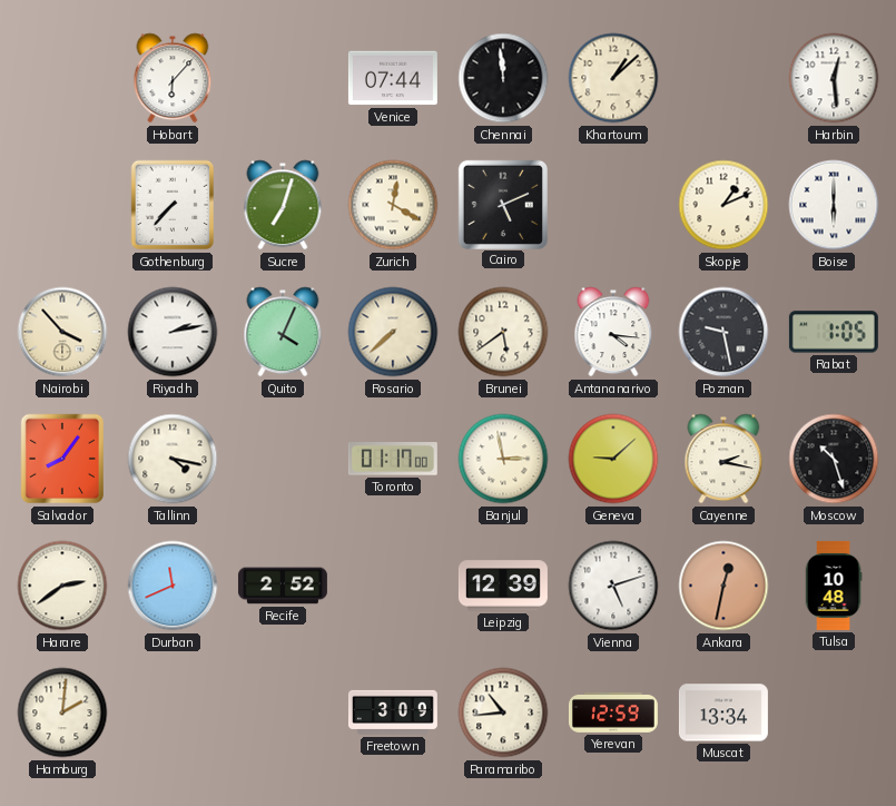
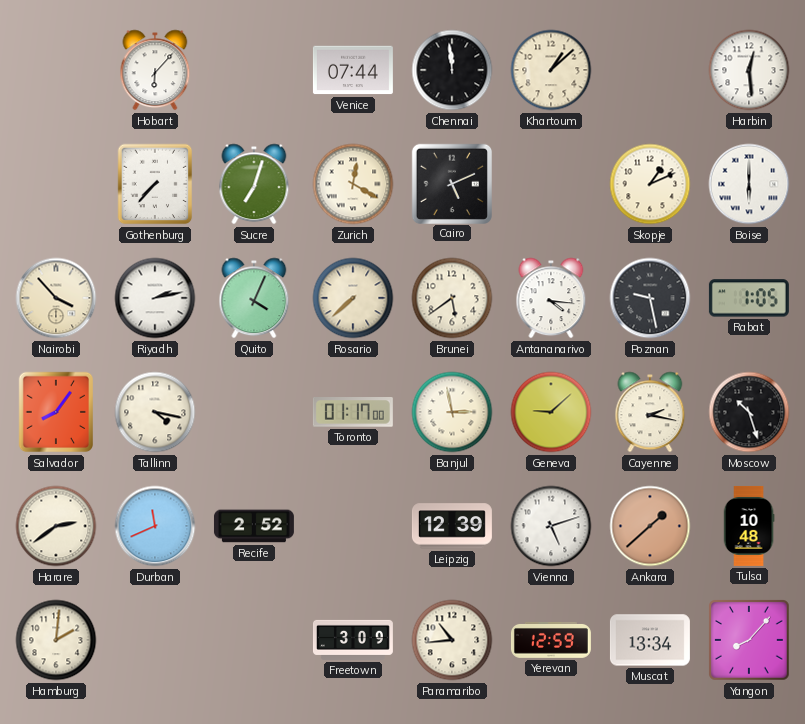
Ankara: 12:32 -> 1:38 (650, 526)
Yangon: none -> 8:07 (750, 641)
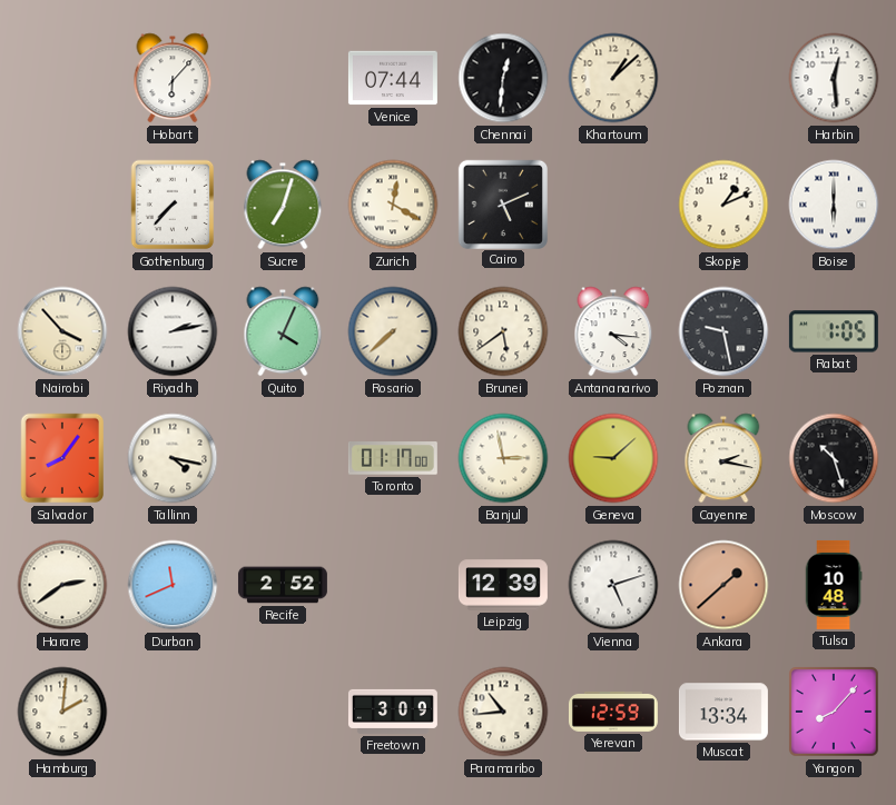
Chennai: 11:59 -> 12:31 (503, 78)
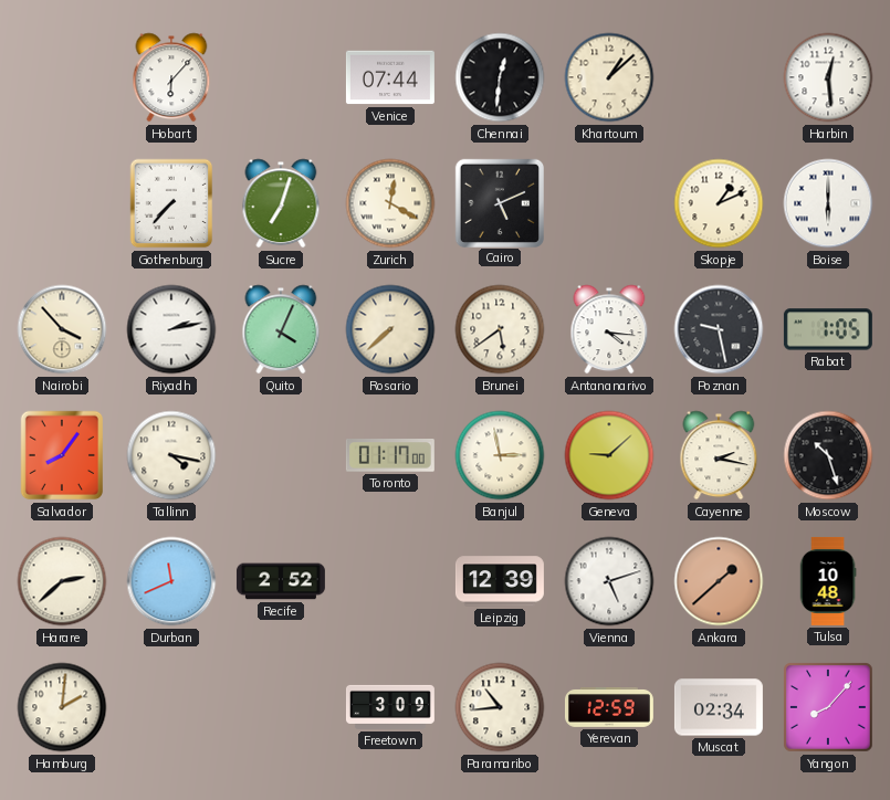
Harare: 2:39 -> 2:38 (62, 581)
Muscat: 13:34 -> 02:34 (719, 707)
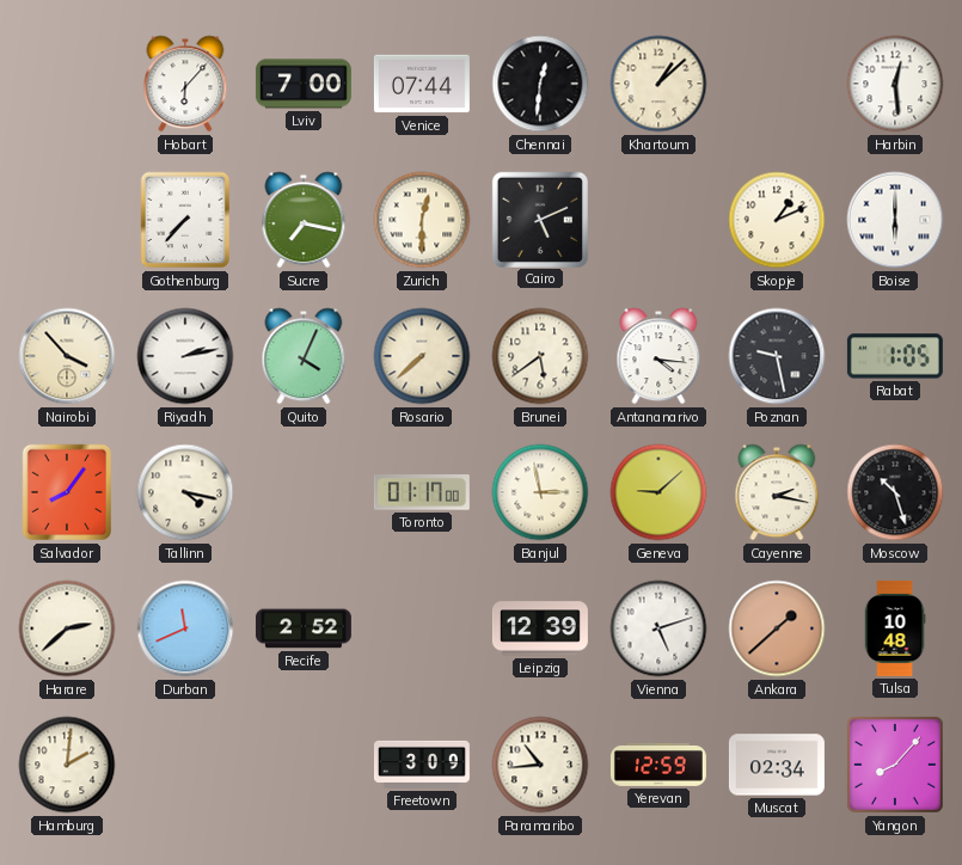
Lviv: none -> 7:00 (304, 84)
Sucre: 7:03 -> 7:17 (304, 220)
Zurich: 12:20 -> 12:30 (422, 220)
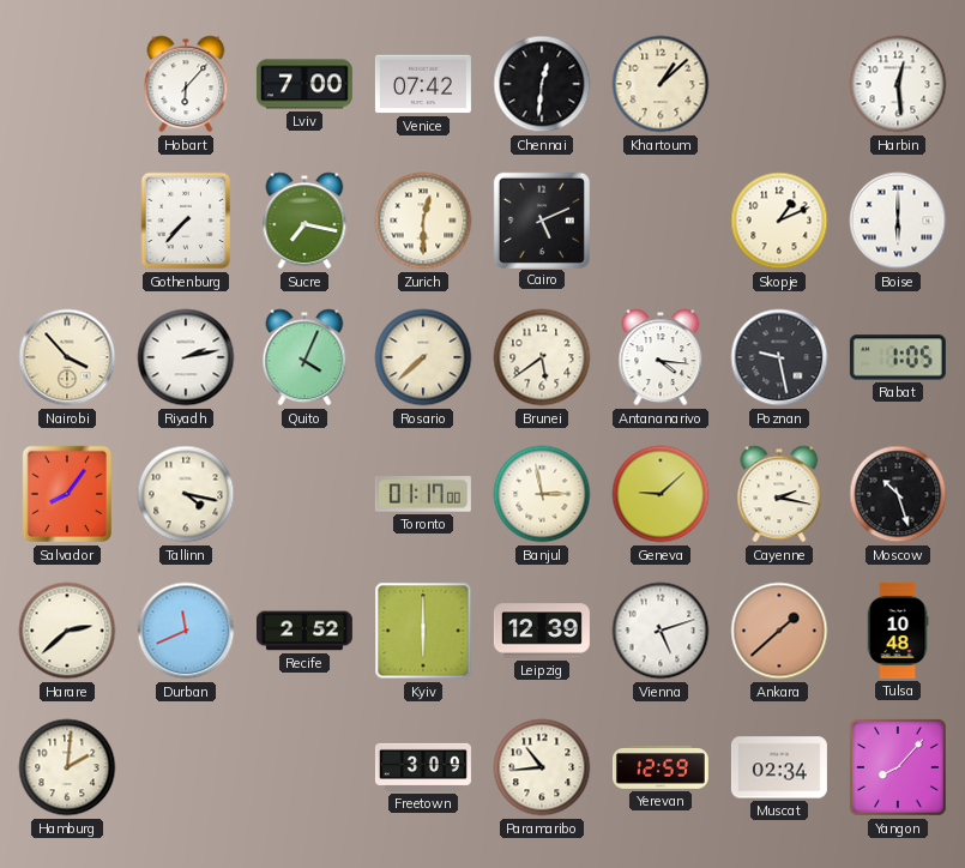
Venice: 07:44 -> 07:42 (423, 84)
Kyiv: none -> 6:00 (423, 631)
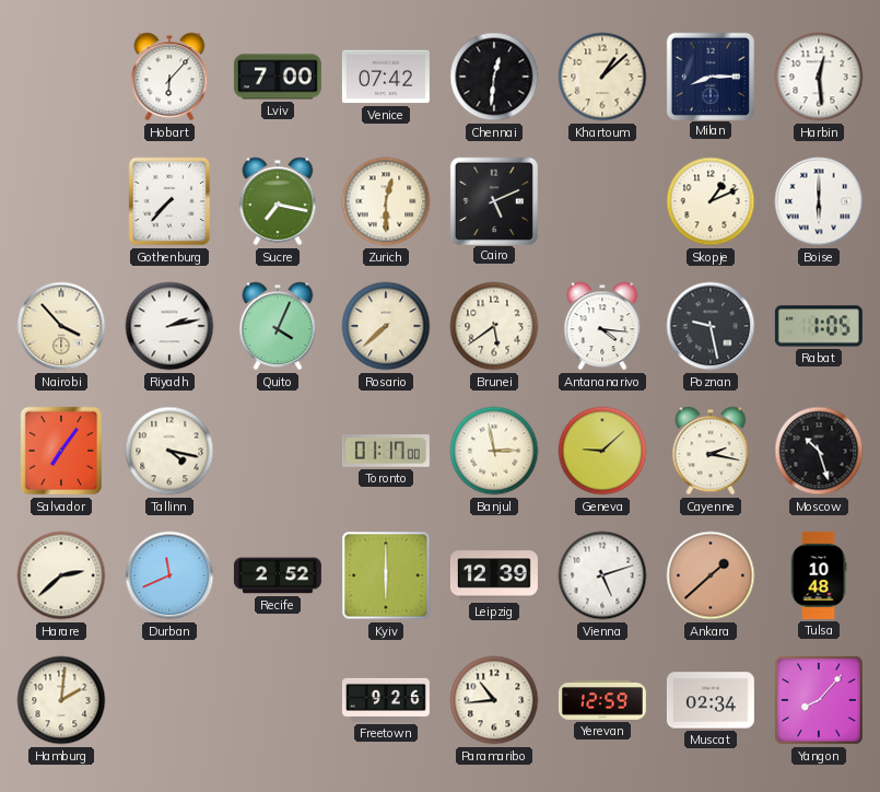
Milan: none -> 8:15 (709, 75)
Salvador: 8:06 -> 7:06 (60, 451)
Freetown: 3:09 -> 9:26 (386, 700)
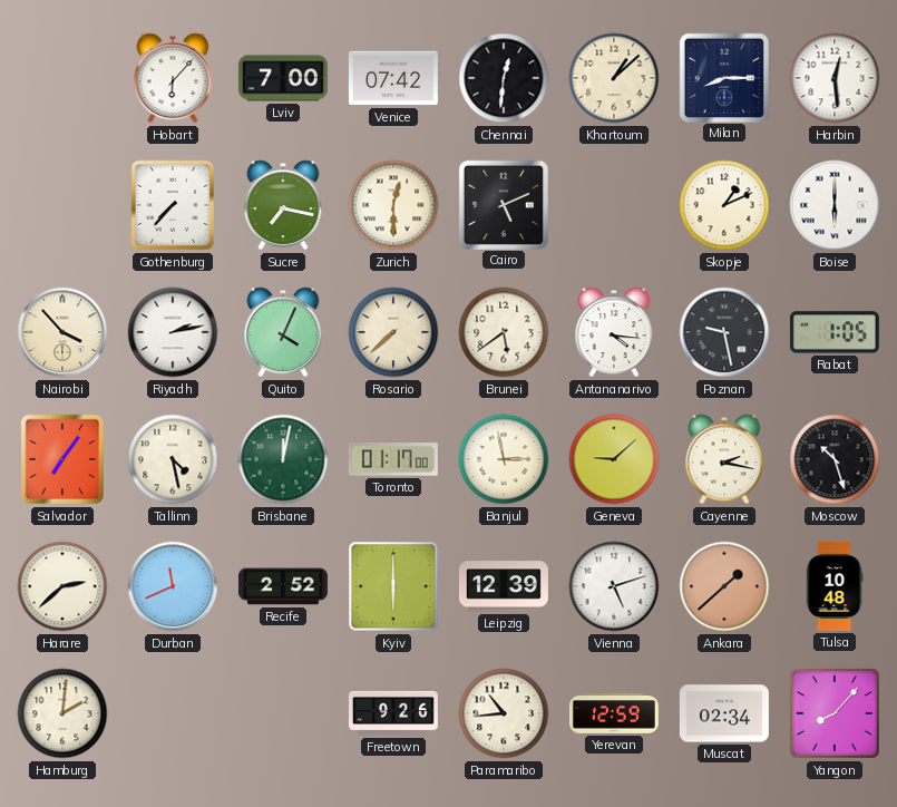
Tallinn: 4:17 -> 4:28 (173, 459)
Brisbane: none -> 12:02 (283, 459)
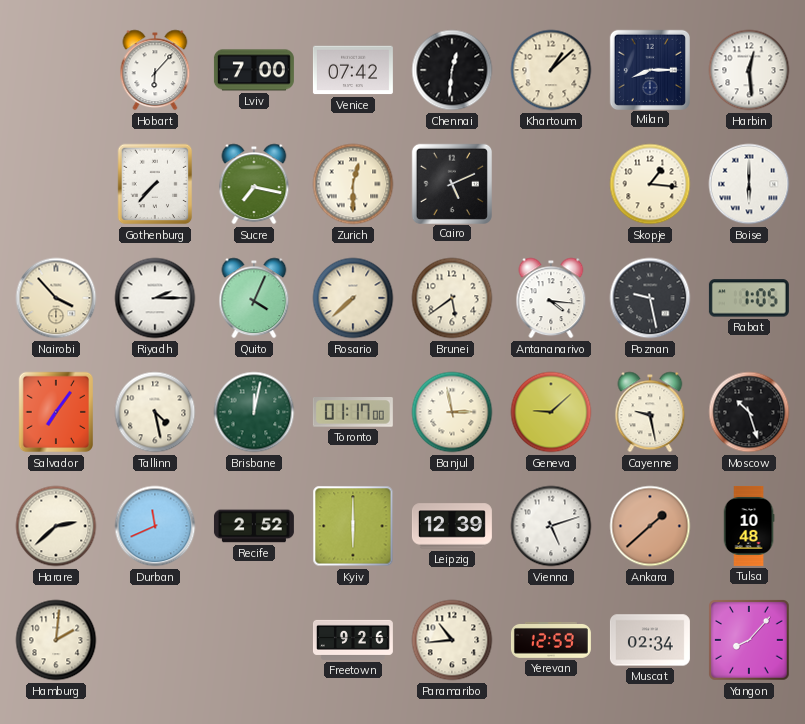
Skopje: 1:11 -> 1:16 (650, 184)
Riyadh: 2:13 -> 2:15 (155, 298)
Cayenne: 2:17 -> 9:28 (650, 412)
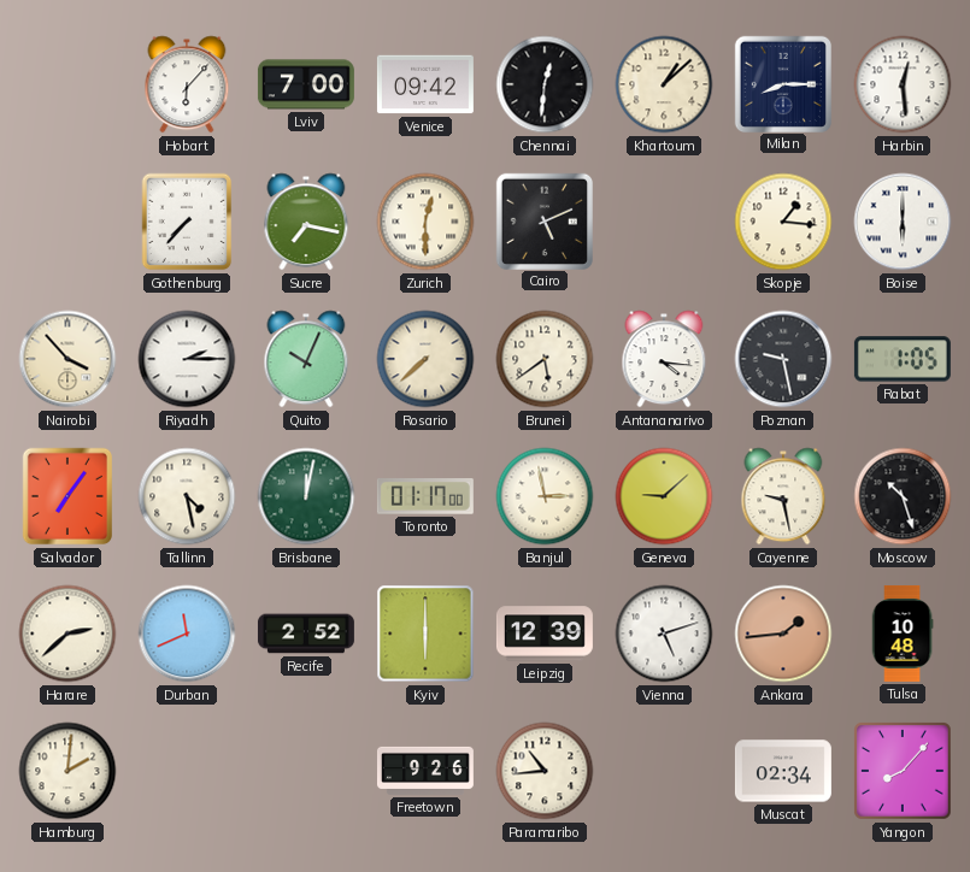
Venice: 07:42 -> 09:42 (425, 84)
Quito: 4:04 -> 10:04 (306, 359)
Ankara: 1:38 -> 1:44 (783, 634)
Yerevan: 12:59 -> none (551, 641)
